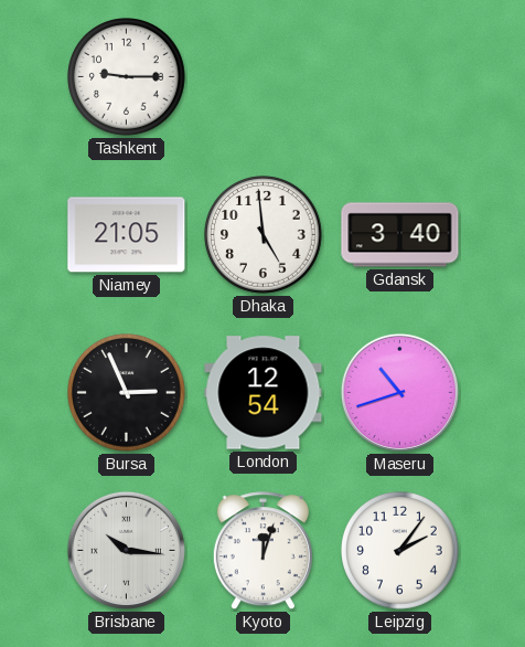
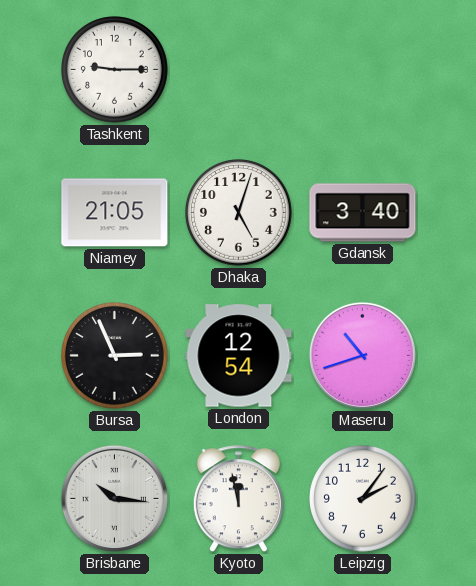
Dhaka: 4:59 -> 5:03 (239, 213)
Kyoto: 12:03 -> 11:58 (238, 499)
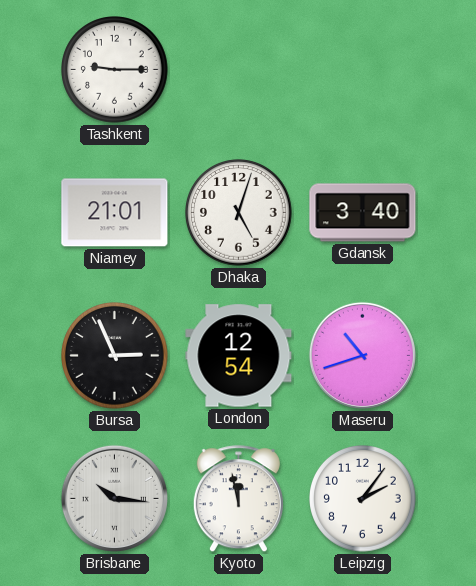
Niamey: 21:05 -> 21:01 (115, 213)
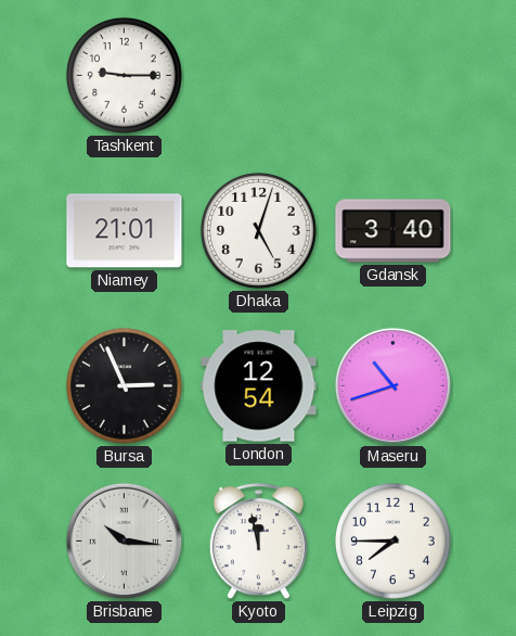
Leipzig: 2:06 -> 7:45 (394, 542)
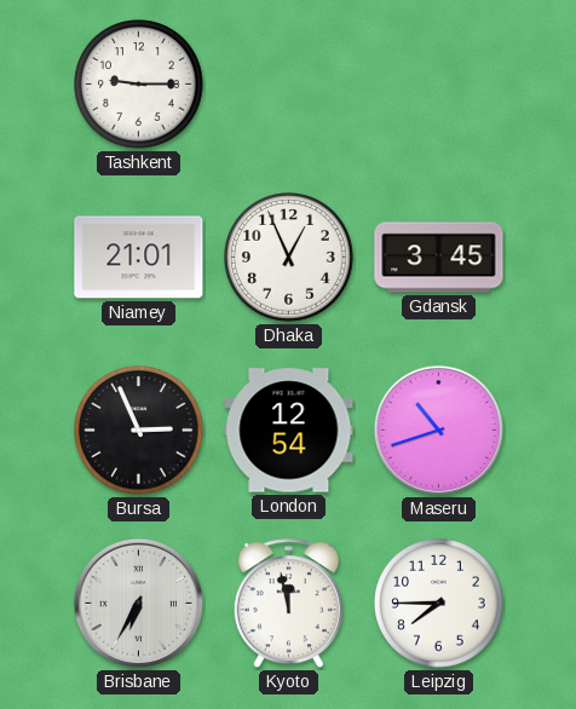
Dhaka: 5:03 -> 12:56 (289, 258)
Gdansk: 3:40 -> 3:45 (439, 258)
Brisbane: 10:16 -> 6:35 (138, 603)
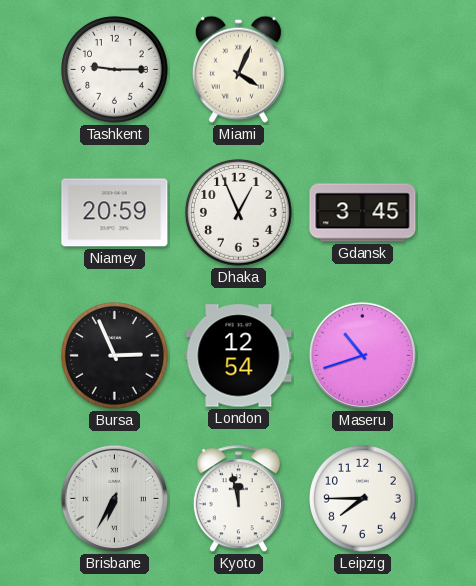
Miami: none -> 4:04 (238, 69)
Niamey: 21:01 -> 20:59 (115, 213)
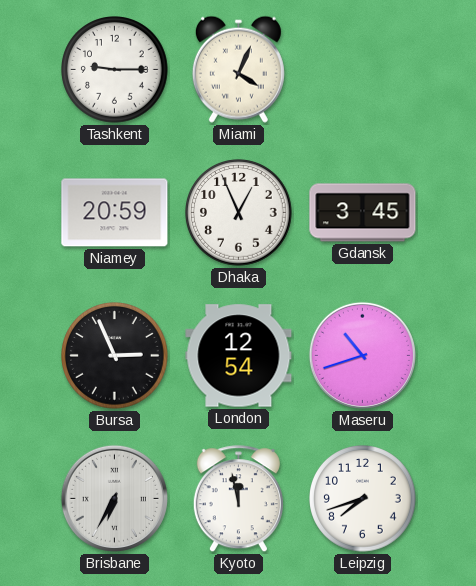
Leipzig: 7:45 -> 7:42 (363, 499)
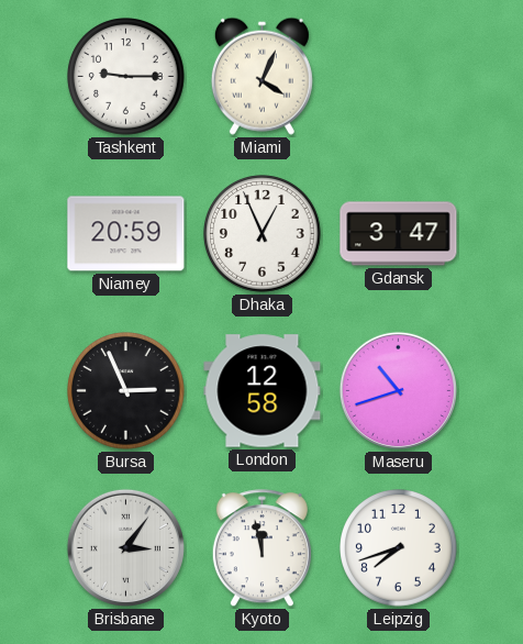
Gdansk: 3:45 -> 3:47 (399, 234)
London: 12:54 -> 12:58 (263, 391)
Brisbane: 6:35 -> 3:06 (125, 547)
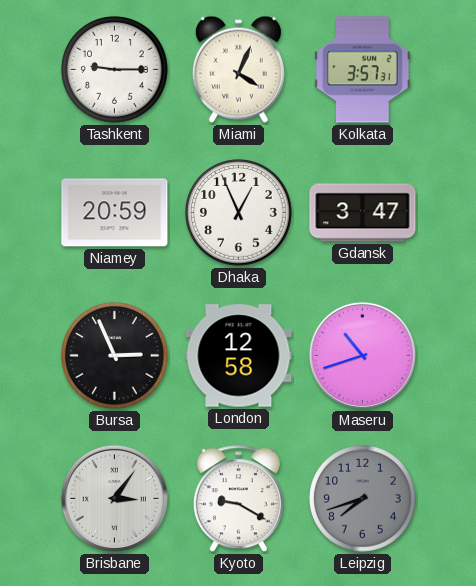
Kolkata: none -> 3:57 (363, 70)
Kyoto: 11:58 -> 9:20 (238, 499)
Leipzig dial: white -> grey (363, 499)
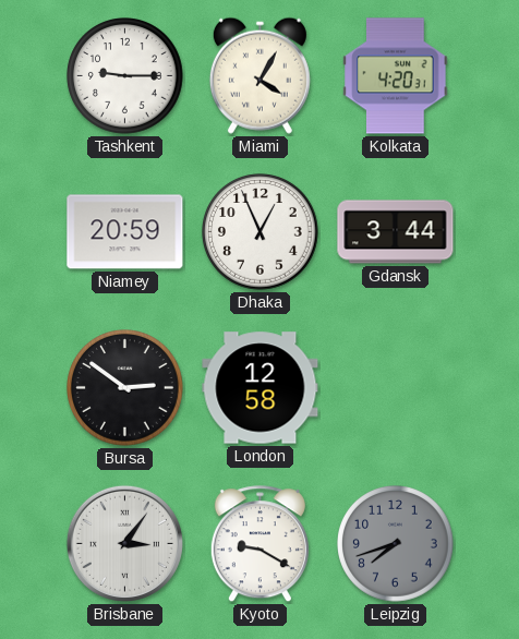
Miami: 4:04 -> 4:05 (259, 75)
Kolkata: 3:57 -> 4:20 (396, 76)
Gdansk: 3:47 -> 3:44 (396, 232)
Bursa: 2:56 -> 2:51 (125, 388)
Maseru: 10:42 -> none (362, 355)
